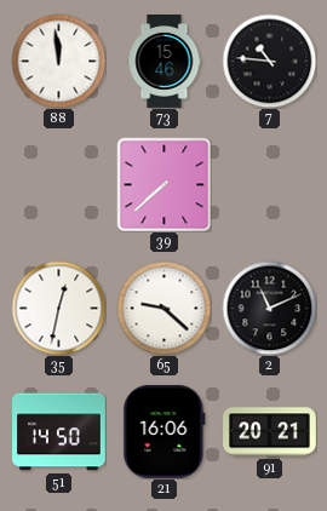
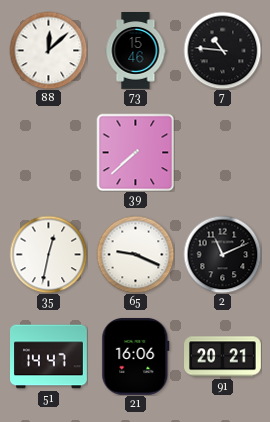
88: 11:59 -> 12:08 (48, 50)
65: 9:22 -> 9:19 (135, 254)
51: 14:50 -> 14:47 (49, 357)
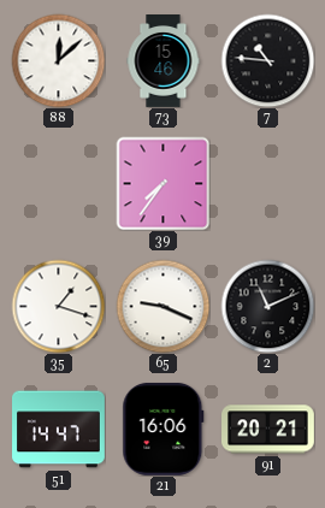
39: 7:38 -> 7:36 (162, 183)
35: 12:32 -> 1:18 (58, 306)
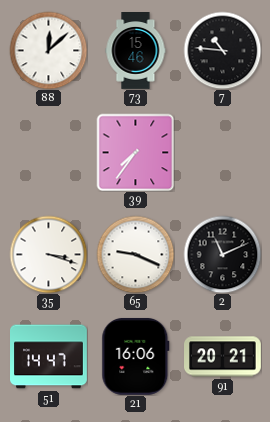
35: 1:18 -> 3:18 (48, 254)
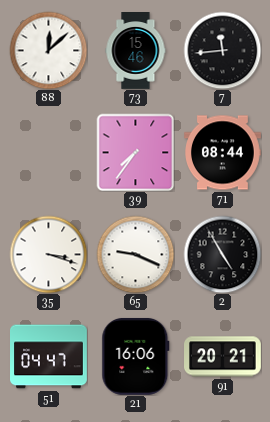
7: 10:46 -> 11:44 (222, 50)
71: none -> 08:44 (223, 153)
2: 11:11 -> 4:55 (222, 254)
51: 14:47 -> 04:47 (49, 357)
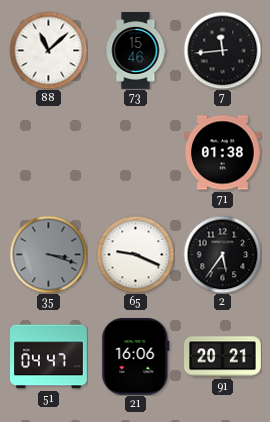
88: 12:08 -> 11:08 (48, 50)
39: 7:36 -> none (135, 152)
71: 08:44 -> 01:38 (223, 153)
35 dial: white -> grey (48, 254)
2: 4:55 -> 5:36 (222, 254)
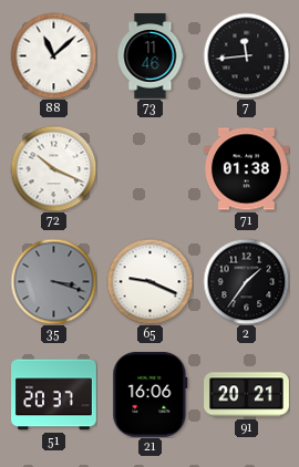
73: 15:46 -> 11:46 (151, 56)
72: none -> 10:19 (53, 168)
2: 5:36 -> 1:36 (246, 281)
51: 04:47 -> 20:37 (54, 395)
